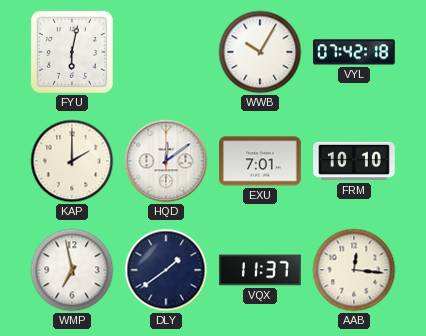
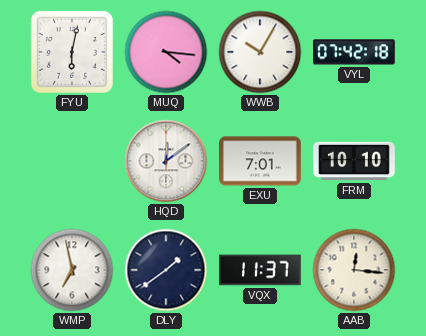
MUQ: none -> 4:16 (166, 52)
KAP: 2:00 -> none (72, 161)
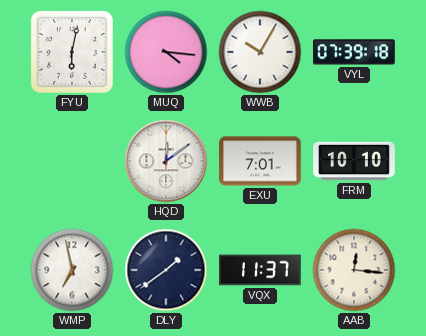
VYL: 07:42 -> 07:39 (355, 52)
